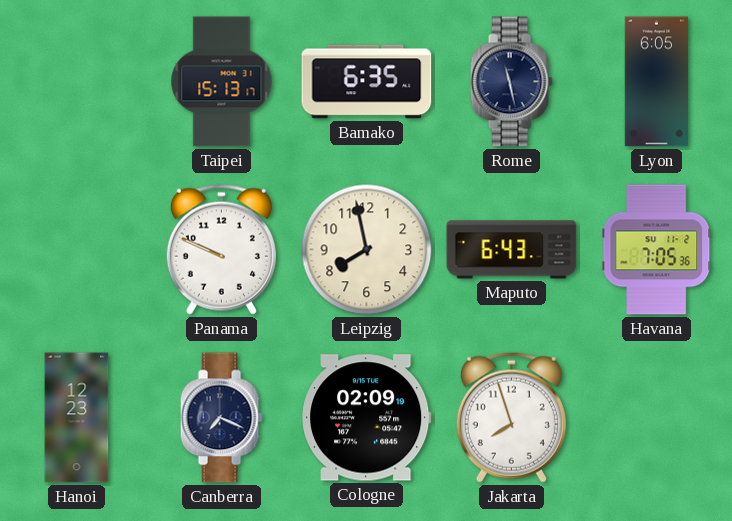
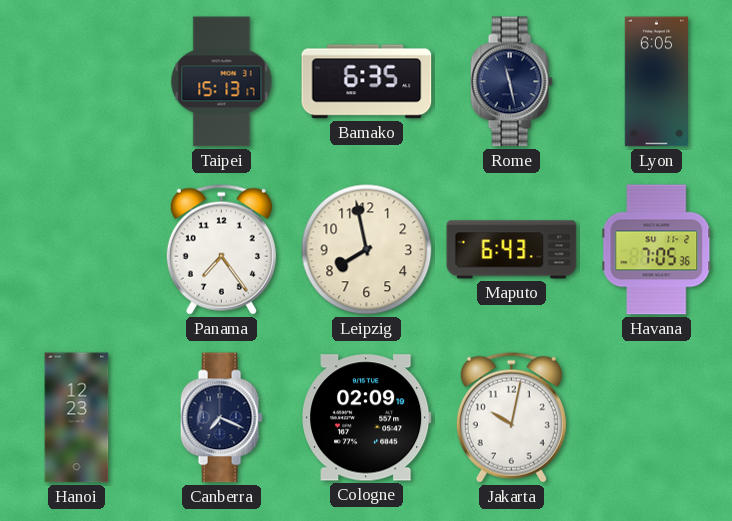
Panama: 9:49 -> 7:24 (221, 249)
Jakarta: 7:57 -> 10:02 (511, 417)
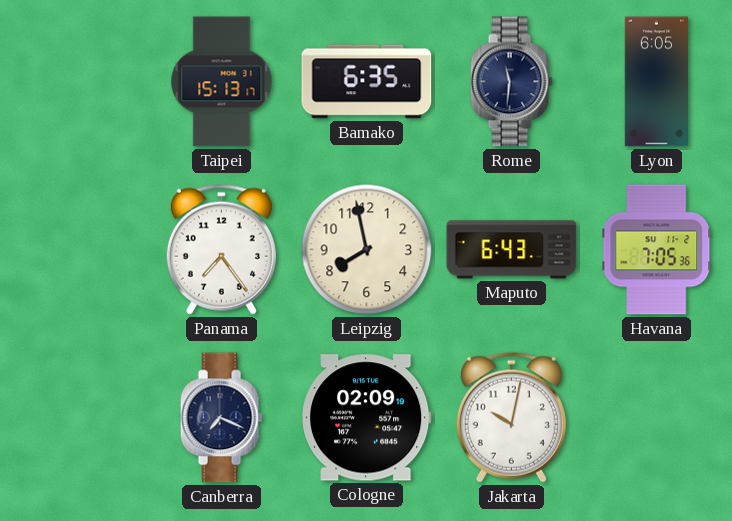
Rome: 11:28 -> 11:31 (511, 82)
Hanoi: 12:23 -> none (77, 418)
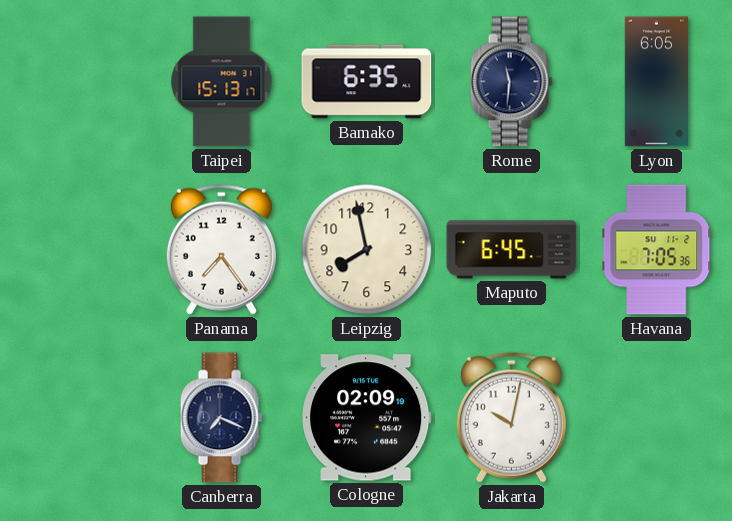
Maputo: 6:43 -> 6:45 (512, 250)
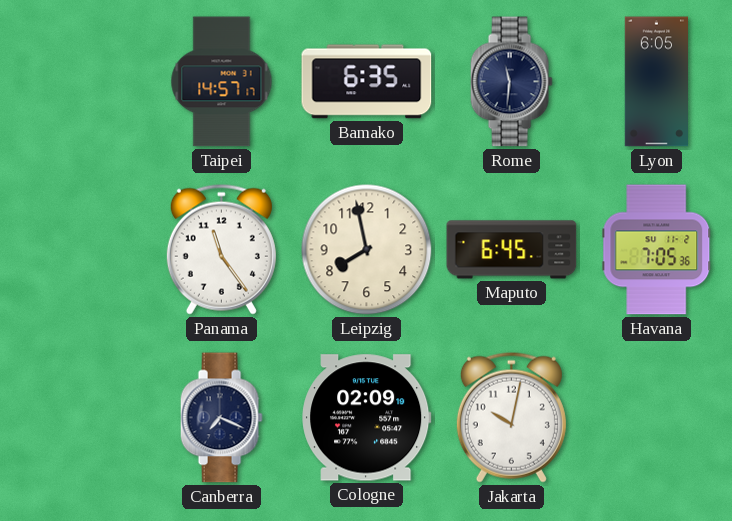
Taipei: 15:13 -> 14:57 (222, 82)
Panama: 7:24 -> 11:24 (221, 249)
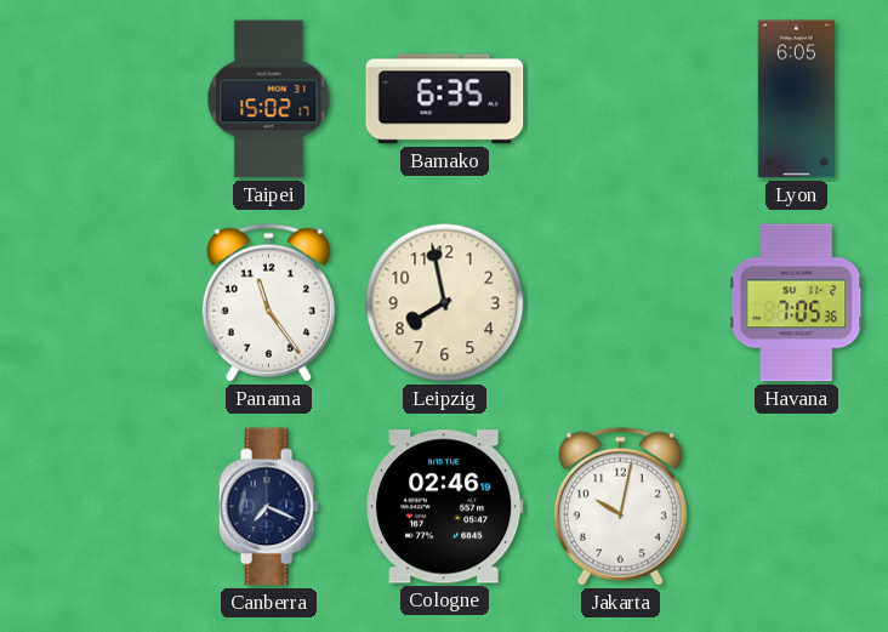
Taipei: 14:57 -> 15:02 (269, 99)
Rome: 11:31 -> none (511, 82)
Maputo: 6:45 -> none (512, 250)
Cologne: 02:09 -> 02:46 (445, 507)
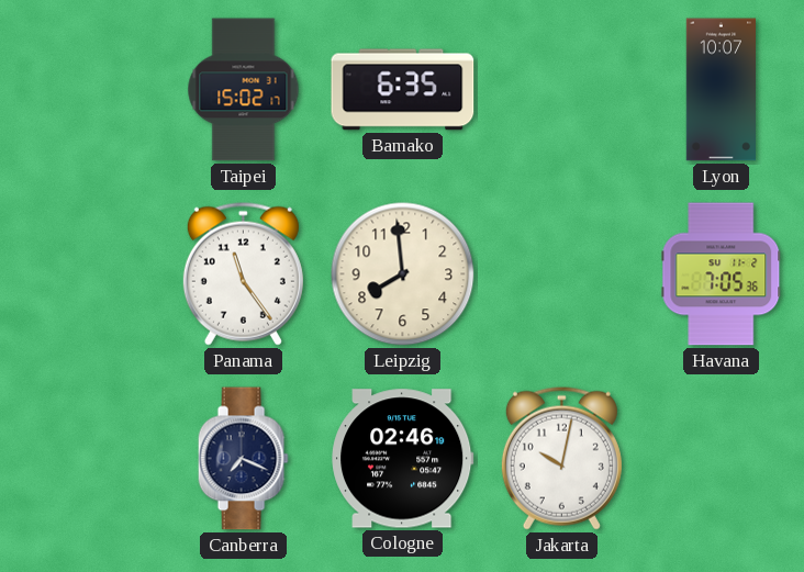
Lyon: 6:05 -> 10:07 (722, 90)
Leipzig: 7:58 -> 7:59 (403, 274)
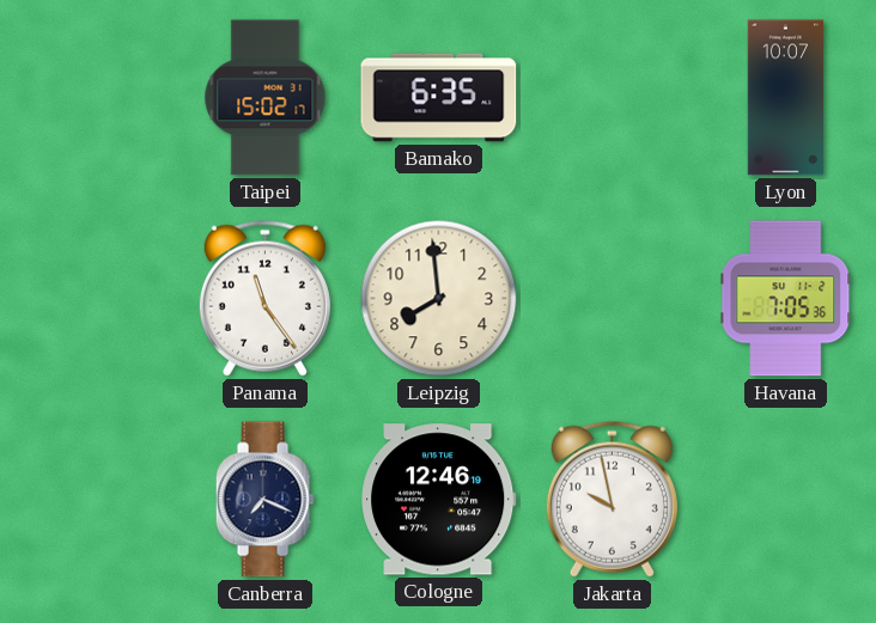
Cologne: 02:46 -> 12:46 (439, 500)
Jakarta: 10:02 -> 9:58 (612, 499)
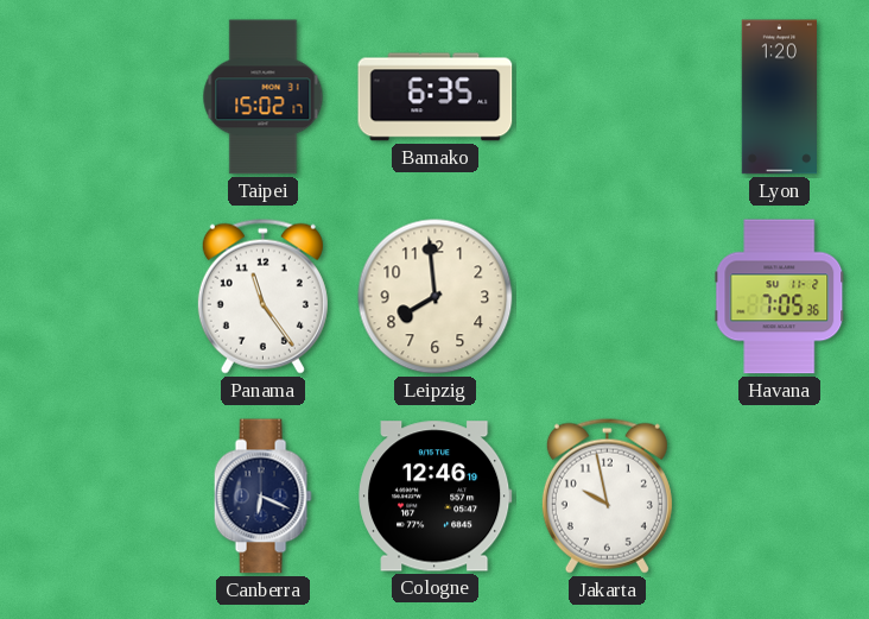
Lyon: 10:07 -> 1:20 (780, 97)
Canberra: 7:19 -> 6:19 (262, 497)
